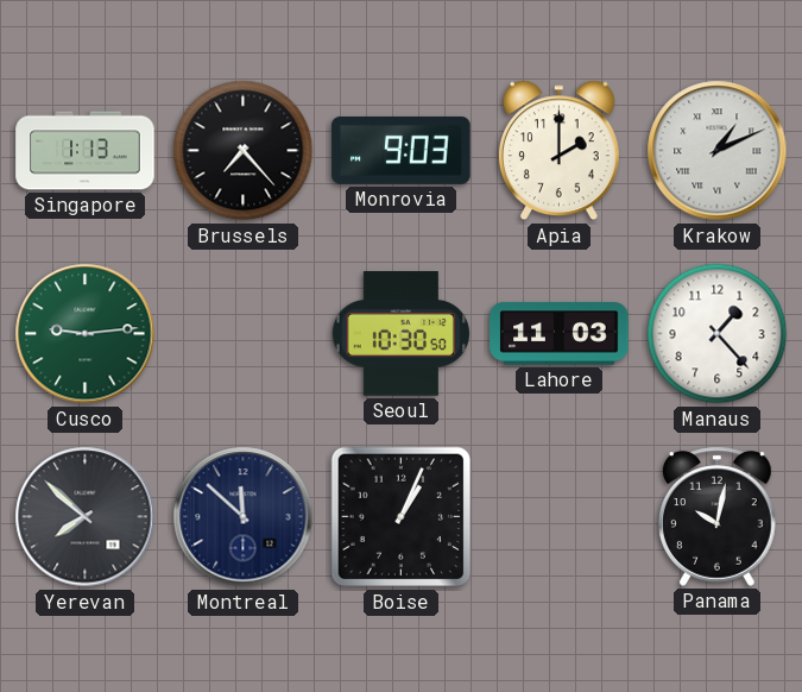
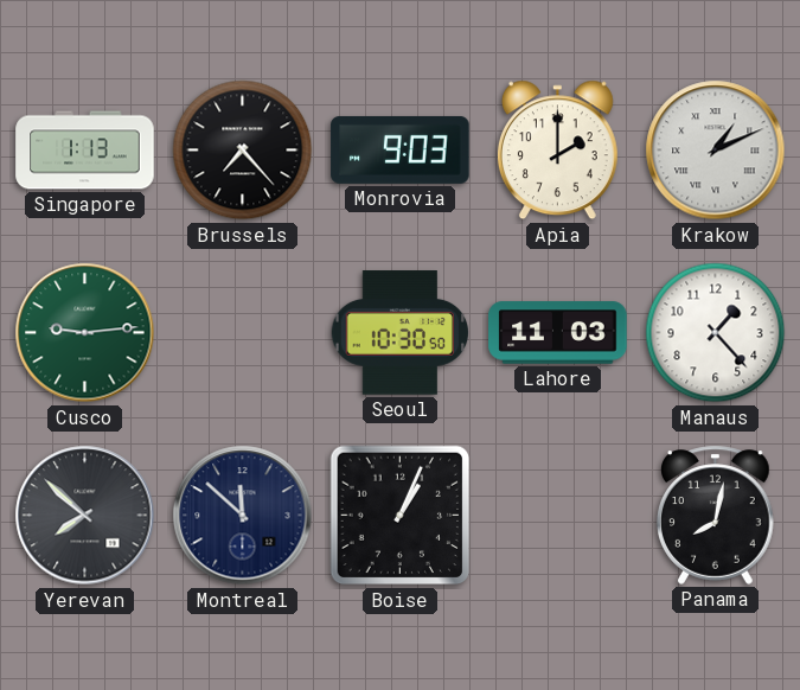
Panama: 10:02 -> 8:02 (716, 515)
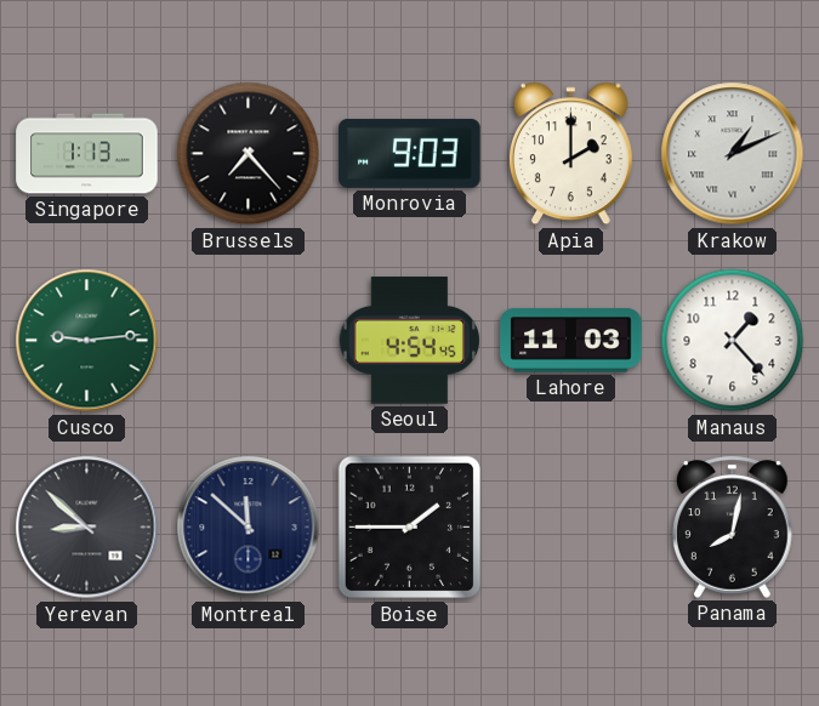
Seoul: 10:30 -> 4:54 (410, 341)
Yerevan: 7:52 -> 8:52 (87, 528)
Boise: 1:04 -> 1:45 (410, 528)
